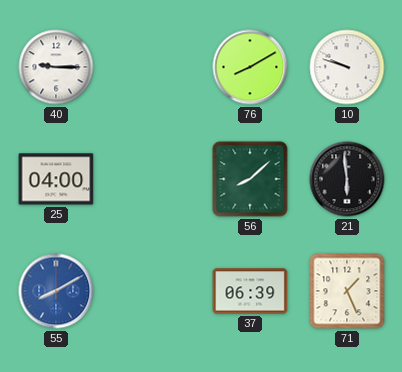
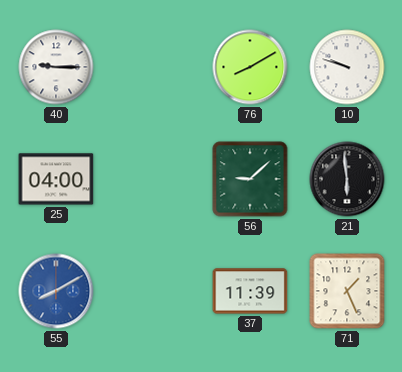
56: 8:08 -> 9:08 (250, 179)
37: 06:39 -> 11:39 (250, 291)
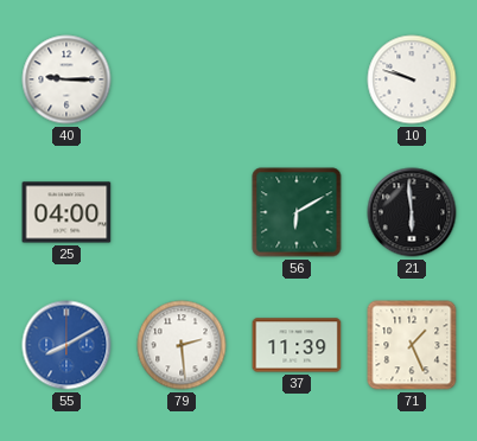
76: 8:10 -> none (250, 67)
56: 9:08 -> 6:10 (297, 212)
79: none -> 2:29 (182, 345)
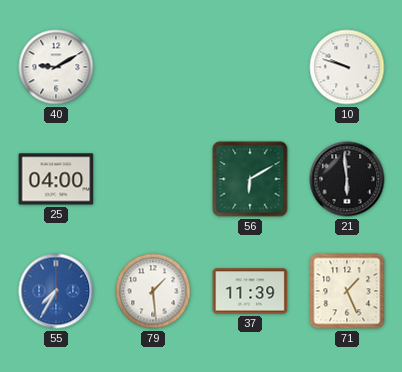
40: 9:15 -> 9:10 (56, 67)
55: 8:10 -> 7:35 (56, 291)
79: 2:29 -> 1:29 (153, 291)
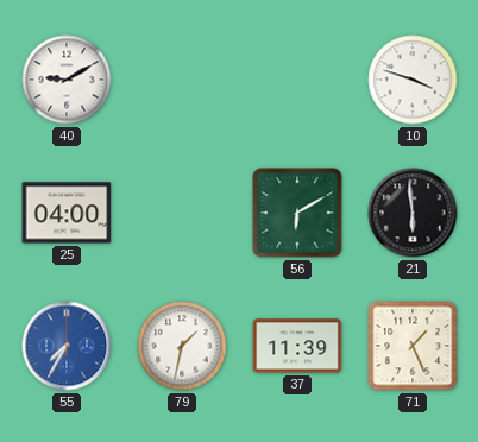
10: 9:48 -> 3:48 (413, 80)
79: 1:29 -> 1:32 (182, 346)
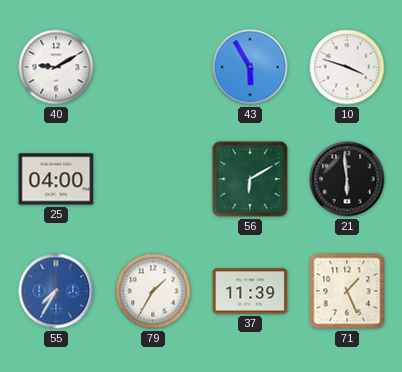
43: none -> 5:55 (250, 67)
79: 1:32 -> 1:35 (153, 291)
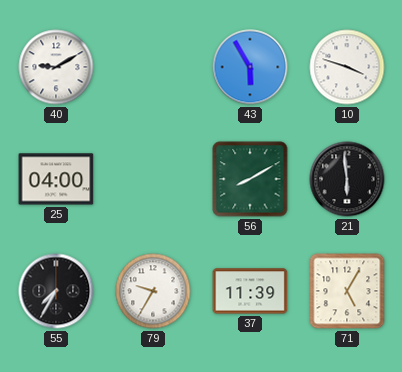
56: 6:10 -> 8:10 (250, 179)
55 dial: blue -> black (56, 291)
79: 1:35 -> 9:35 (153, 291)
71: 1:26 -> 5:05 (347, 291)
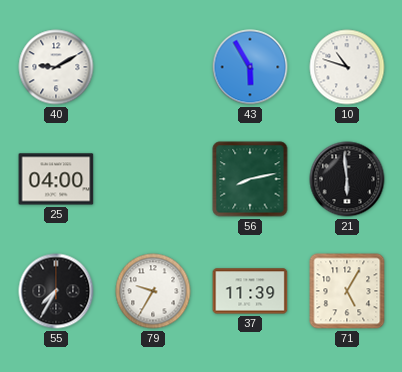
10: 3:48 -> 10:48 (347, 67)
56: 8:10 -> 8:13 (250, 179)
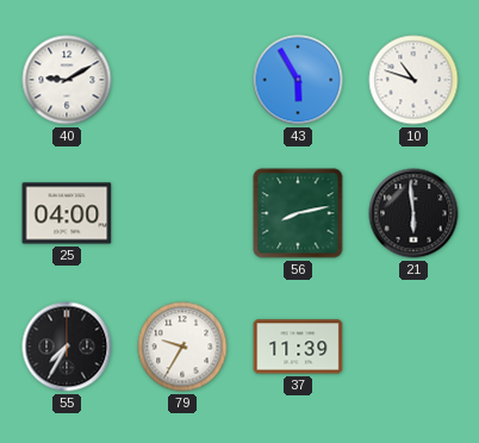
71: 5:05 -> none (347, 291)
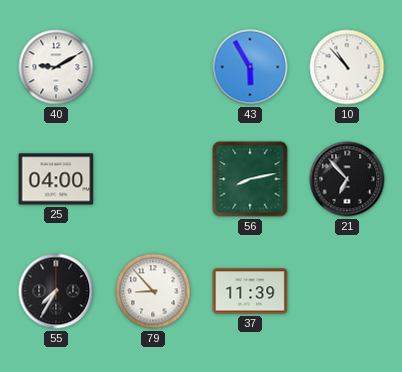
10: 10:48 -> 10:53 (347, 67)
21: 5:59 -> 6:53 (347, 179)
79: 9:35 -> 8:53 (153, 291)
